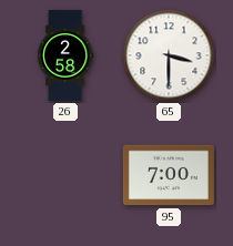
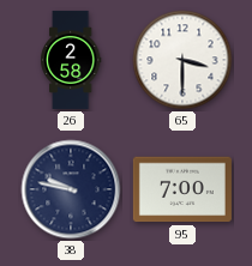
38: none -> 9:47 (71, 189)
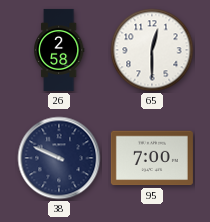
65: 3:30 -> 12:30 (152, 50)
38: 9:47 -> 9:49 (59, 158)
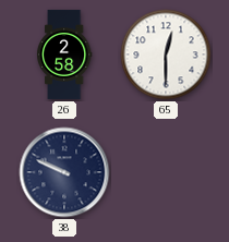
95: 7:00 -> none (152, 158)
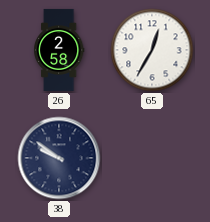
65: 12:30 -> 12:35 (152, 50)
38: 9:49 -> 9:51 (59, 158)
